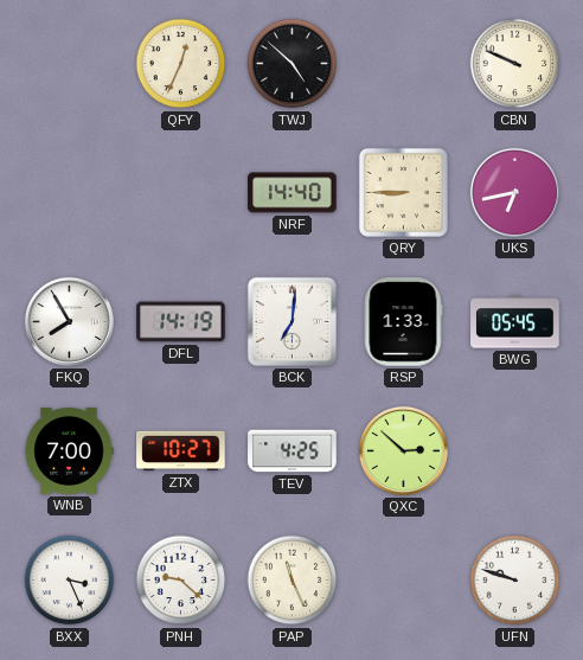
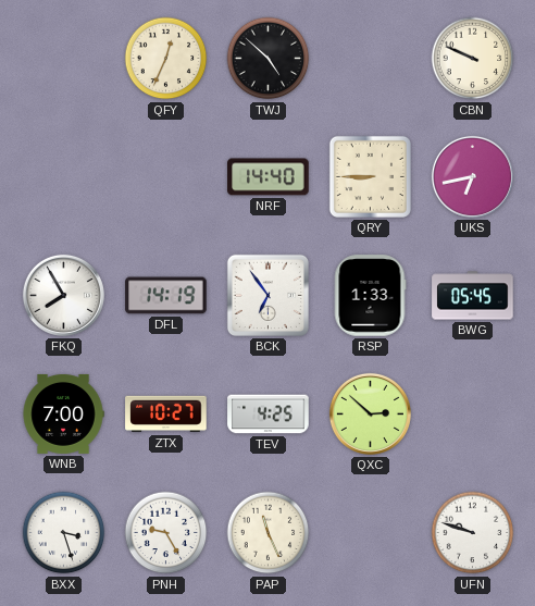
BCK: 7:01 -> 6:54 (267, 295)
BXX: 3:26 -> 3:27 (64, 533)
PNH: 9:22 -> 9:25 (166, 533)
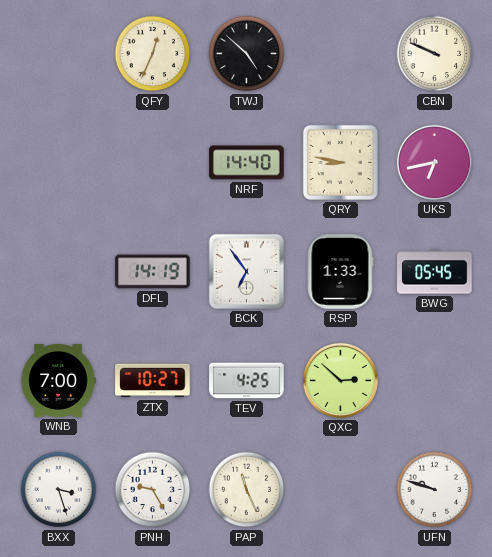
QRY: 8:45 -> 8:47 (340, 162)
FKQ: 7:55 -> none (63, 295)
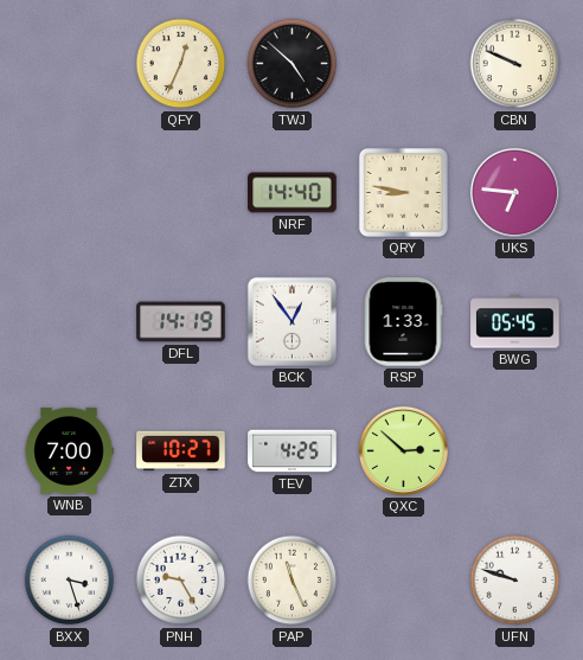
UKS: 6:43 -> 6:46 (514, 192)
BCK: 6:54 -> 12:54 (291, 321)
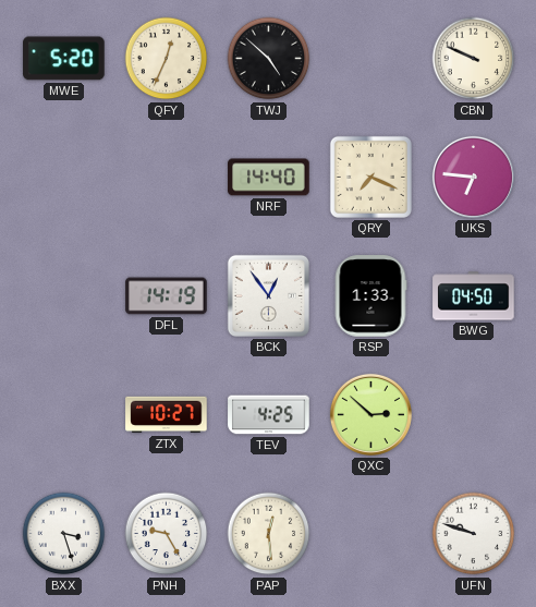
MWE: none -> 5:20 (64, 59)
QRY: 8:47 -> 7:19 (370, 177)
BWG: 05:45 -> 04:50 (474, 296)
WNB: 7:00 -> none (69, 450)
PAP: 11:26 -> 12:29 (269, 534)
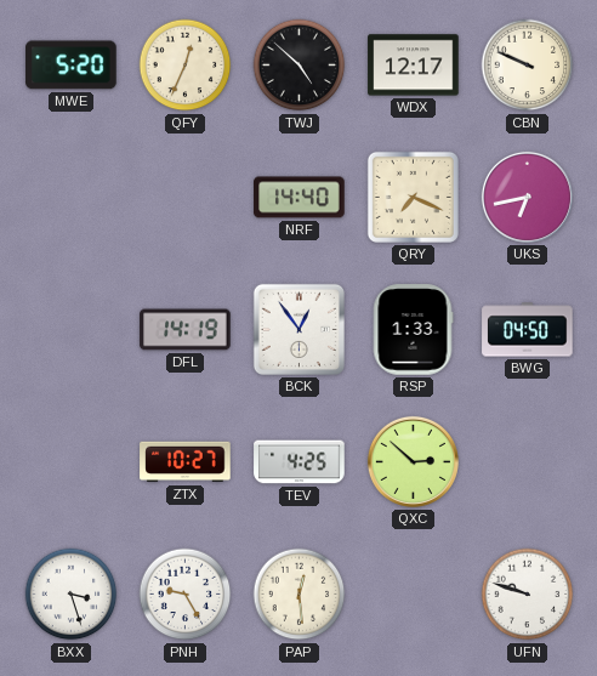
WDX: none -> 12:17 (414, 66)
UKS: 6:46 -> 6:43 (527, 197)
